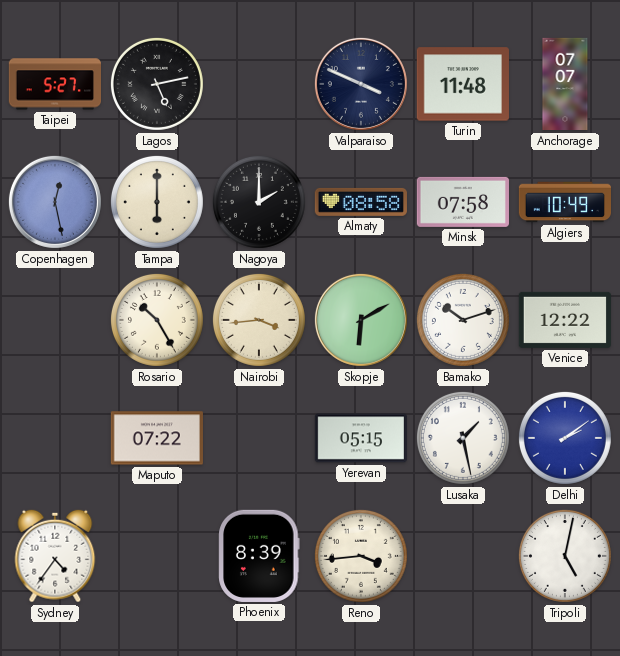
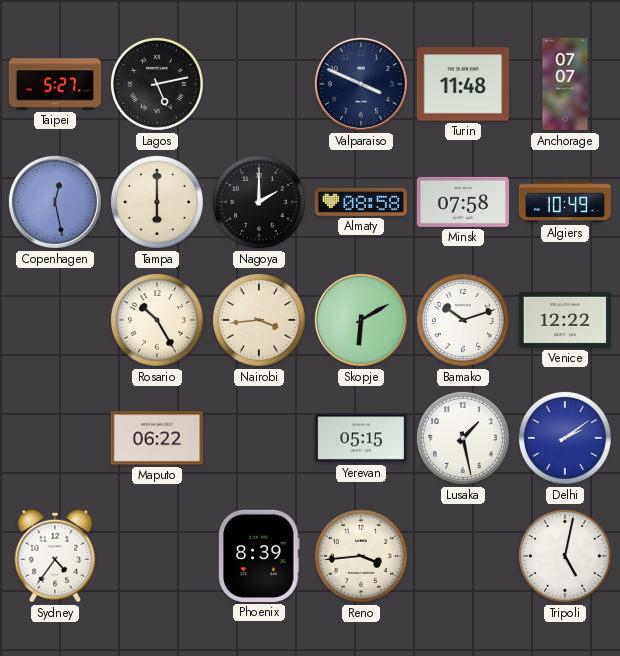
Maputo: 07:22 -> 06:22 (157, 438)
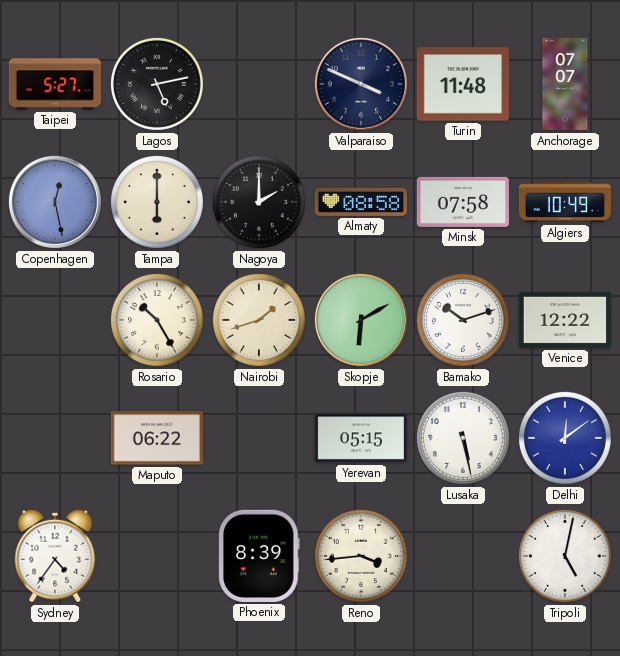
Nairobi: 3:44 -> 1:42 (259, 320)
Lusaka: 1:28 -> 5:28 (463, 438)
Delhi: 2:09 -> 12:09 (565, 438)
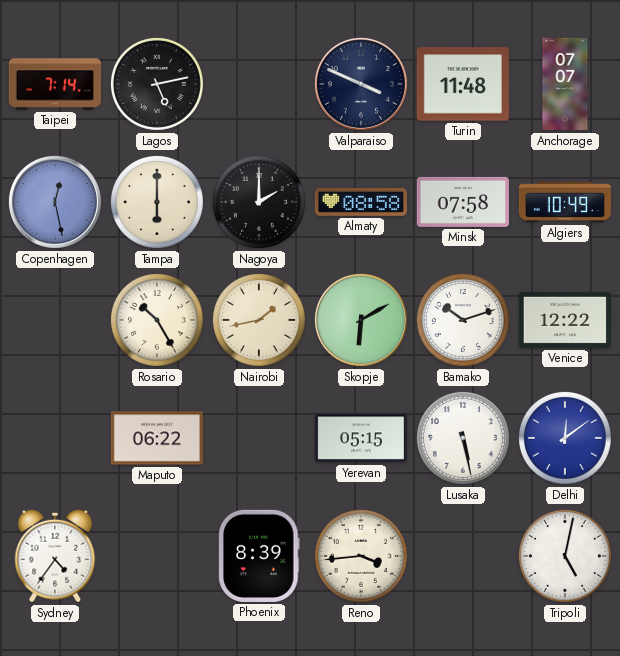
Taipei: 5:27 -> 7:14 (54, 84)
Nairobi: 1:42 -> 1:43 (259, 320)
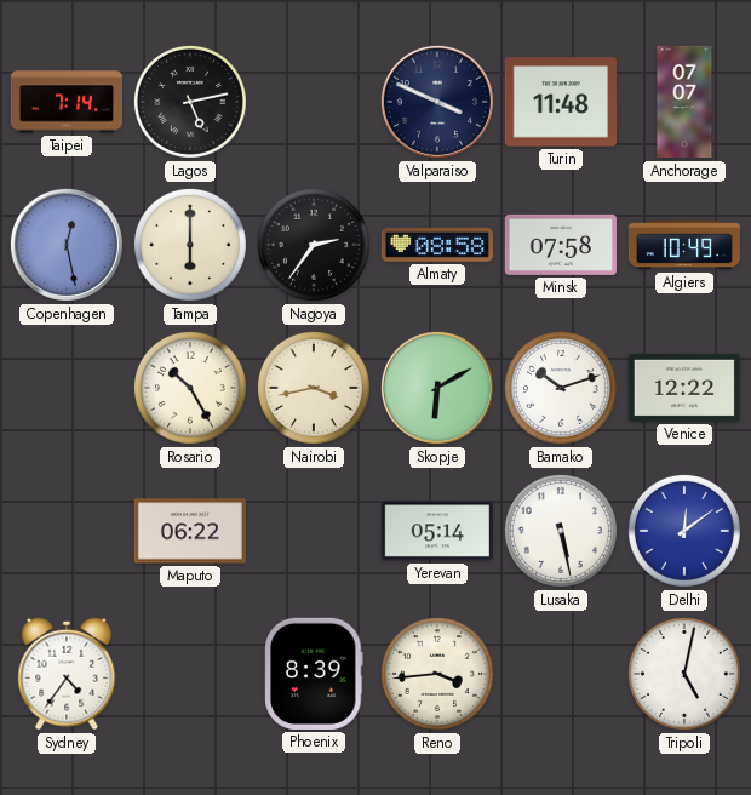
Nagoya: 2:00 -> 2:36 (314, 245)
Nairobi: 1:43 -> 3:43 (314, 388)
Yerevan: 05:15 -> 05:14 (436, 531)
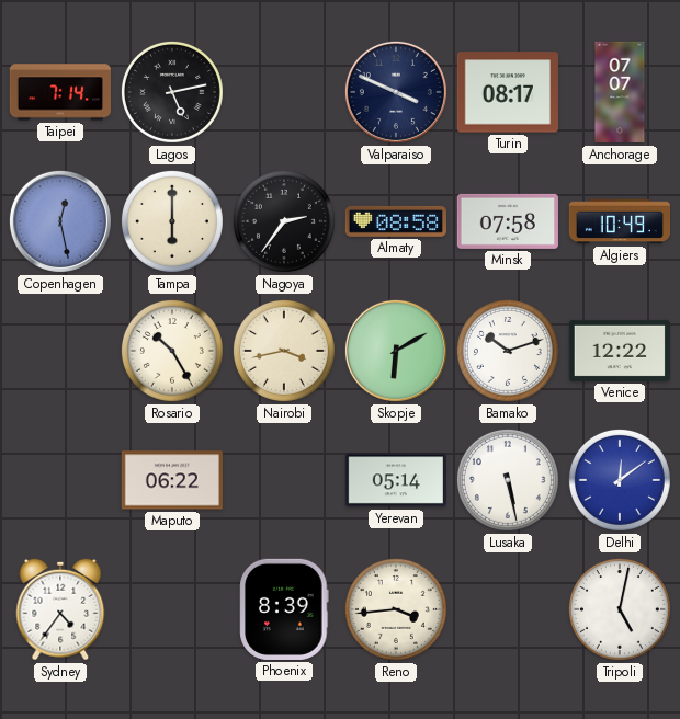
Turin: 11:48 -> 08:17 (508, 92)
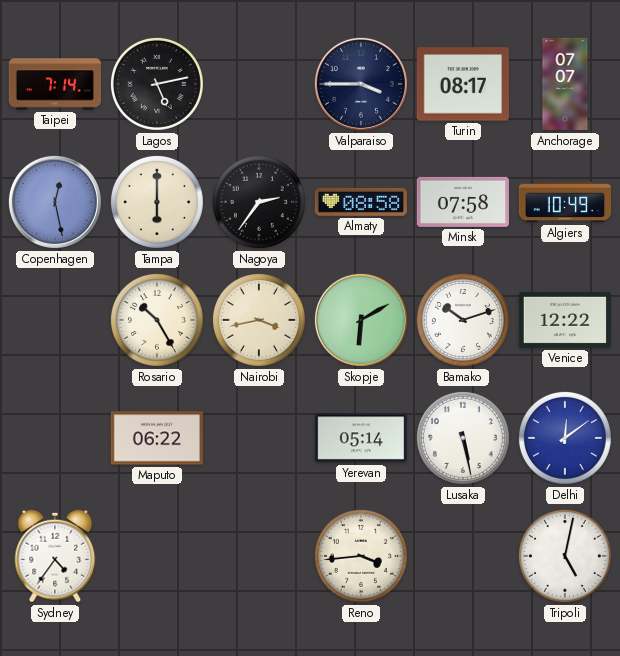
Valparaiso: 3:49 -> 3:45 (361, 84)
Phoenix: 8:39 -> none (284, 609)
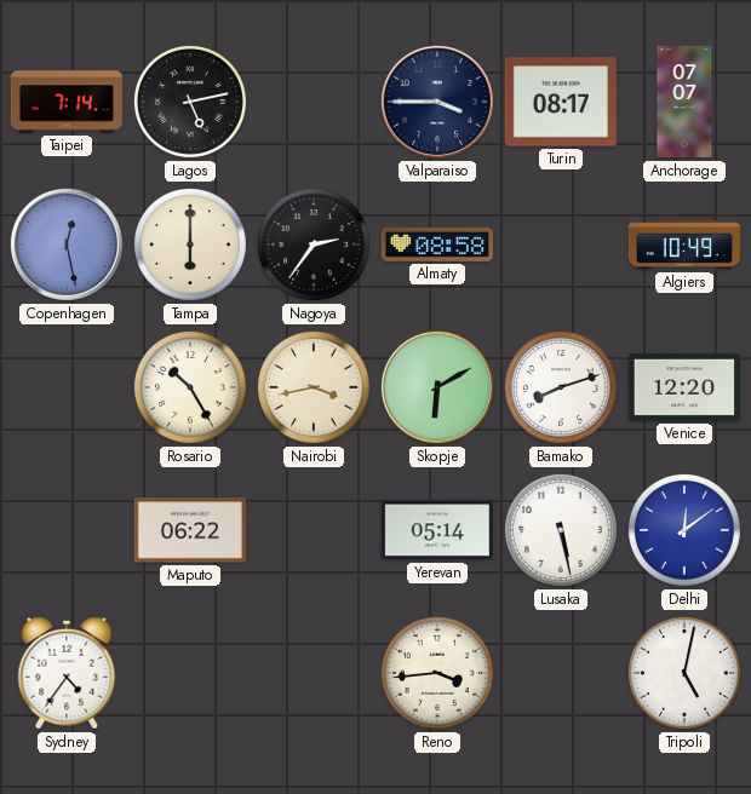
Minsk: 07:58 -> none (462, 202)
Bamako: 10:12 -> 8:12 (561, 387)
Venice: 12:22 -> 12:20 (684, 387)
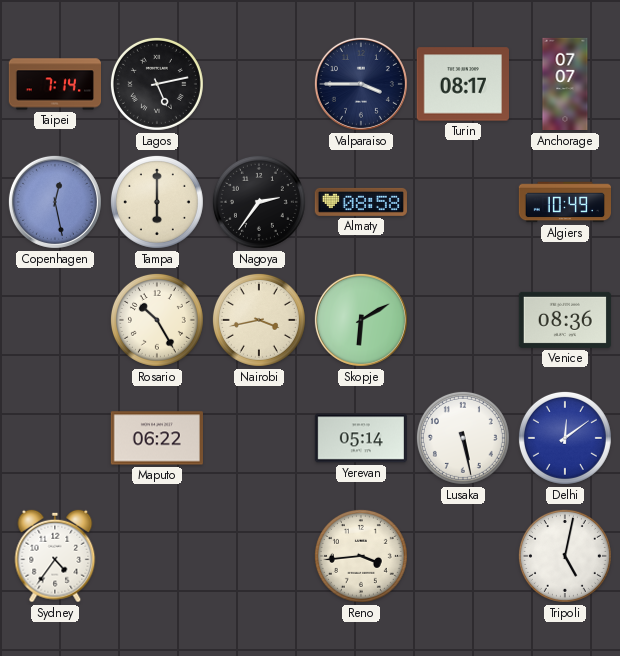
Bamako: 8:12 -> none (561, 387)
Venice: 12:20 -> 08:36 (565, 320)
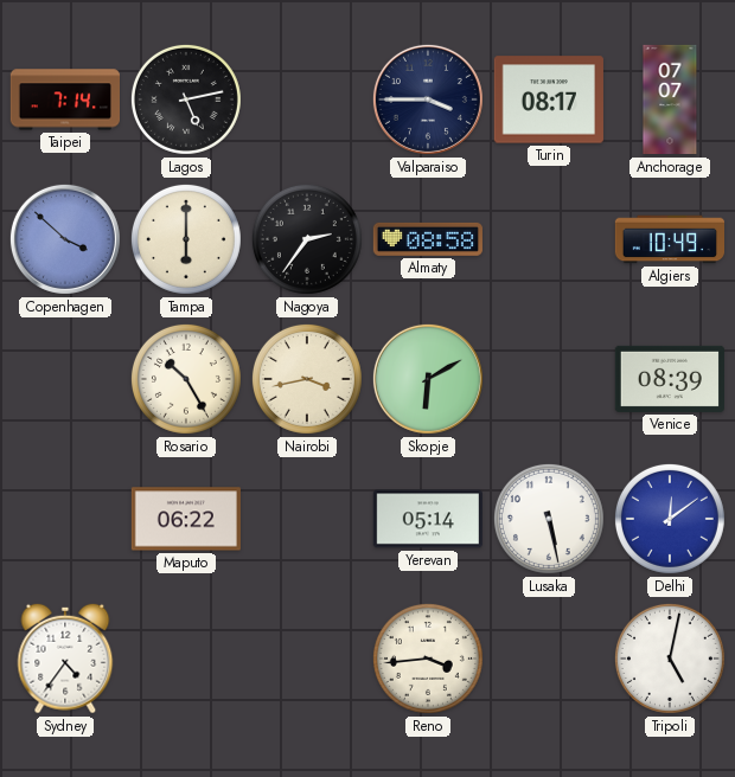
Copenhagen: 12:28 -> 3:52 (65, 239)
Venice: 08:36 -> 08:39 (670, 379)
